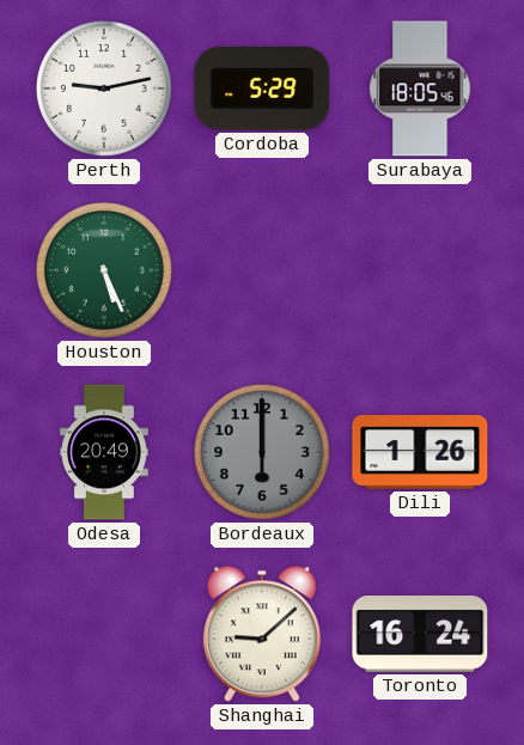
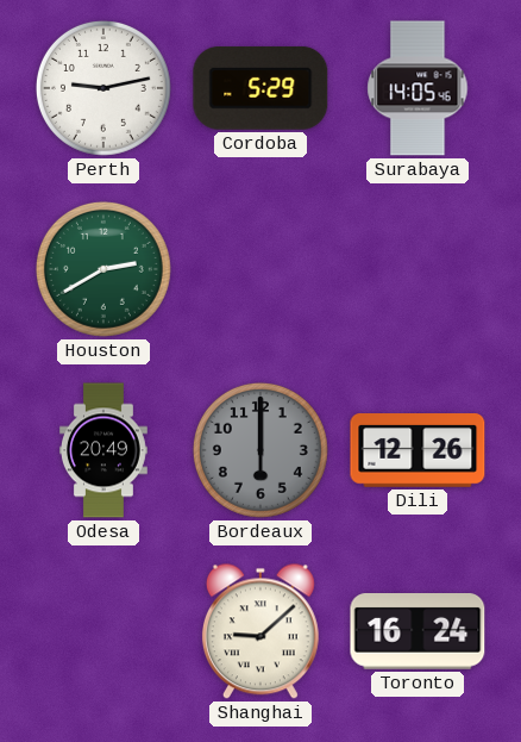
Surabaya: 18:05 -> 14:05 (418, 88)
Houston: 5:26 -> 2:40 (103, 269)
Dili: 1:26 -> 12:26 (418, 451)
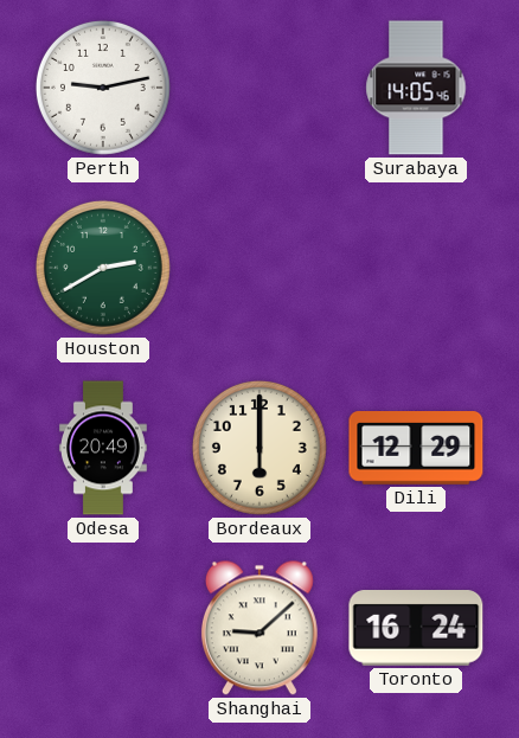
Cordoba: 5:29 -> none (260, 88)
Bordeaux dial: grey -> cream (259, 448)
Dili: 12:26 -> 12:29 (416, 449)
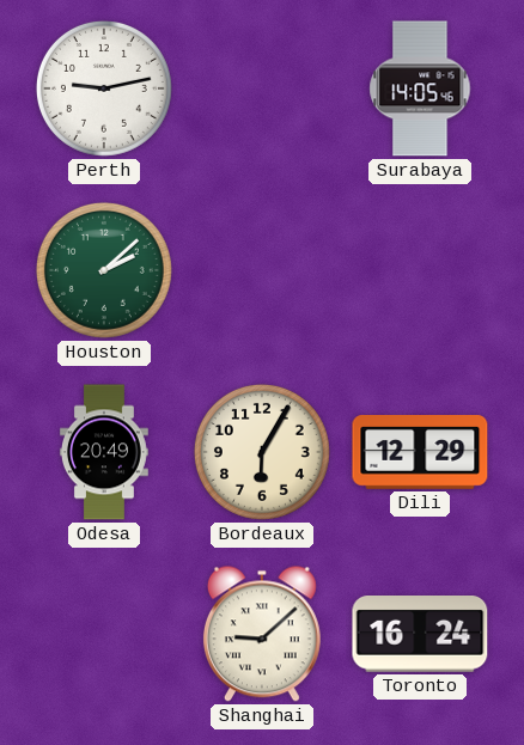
Houston: 2:40 -> 2:08 (104, 270)
Bordeaux: 6:00 -> 6:05 (262, 452)
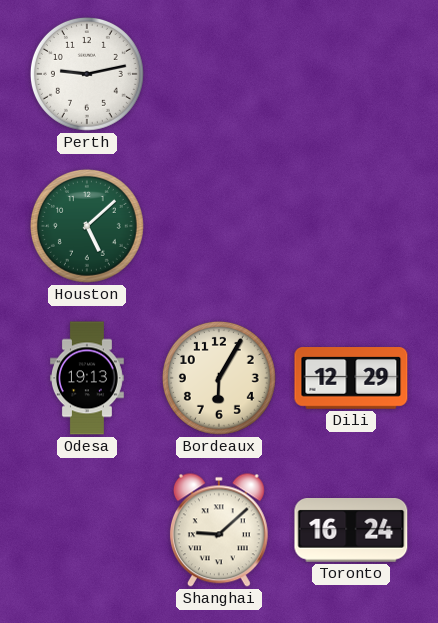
Surabaya: 14:05 -> none (420, 88)
Houston: 2:08 -> 5:08 (87, 226)
Odesa: 20:49 -> 19:13 (87, 378)
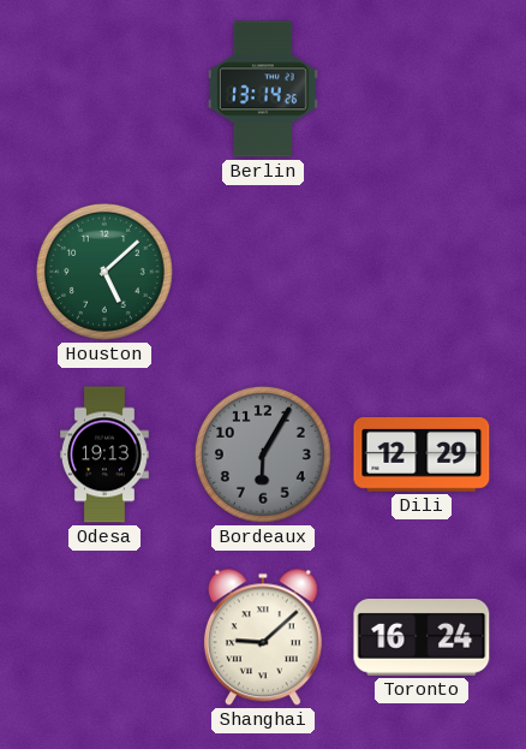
Perth: 9:13 -> none (87, 74)
Berlin: none -> 13:14 (263, 89)
Bordeaux dial: cream -> grey (263, 454)
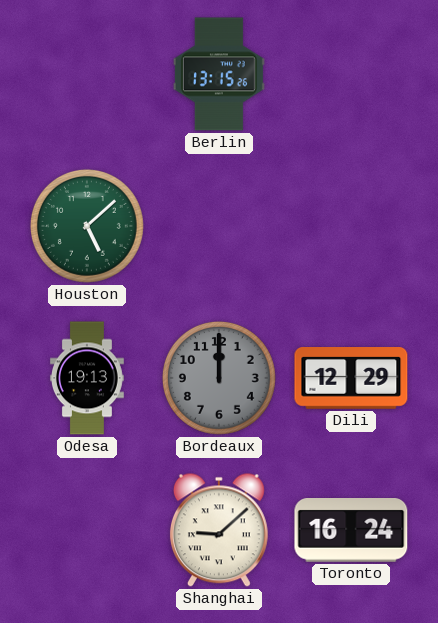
Berlin: 13:14 -> 13:15 (219, 74)
Bordeaux: 6:05 -> 12:00 (219, 378)
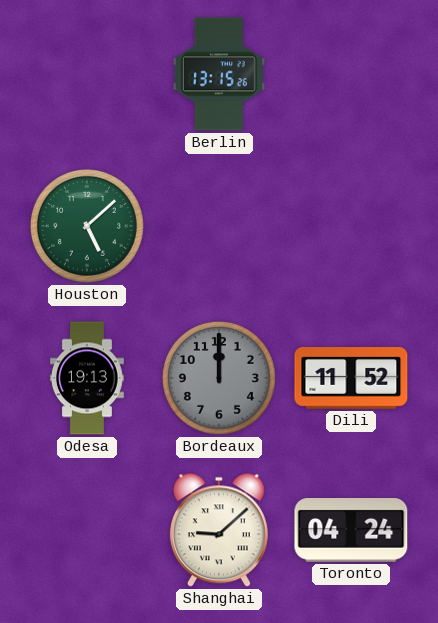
Dili: 12:29 -> 11:52 (351, 379)
Toronto: 16:24 -> 04:24 (351, 531)
